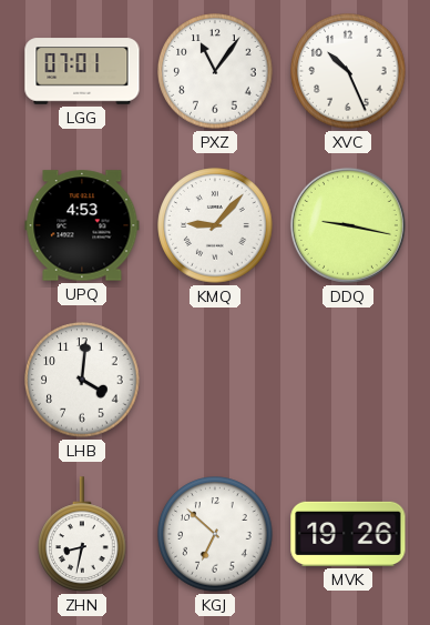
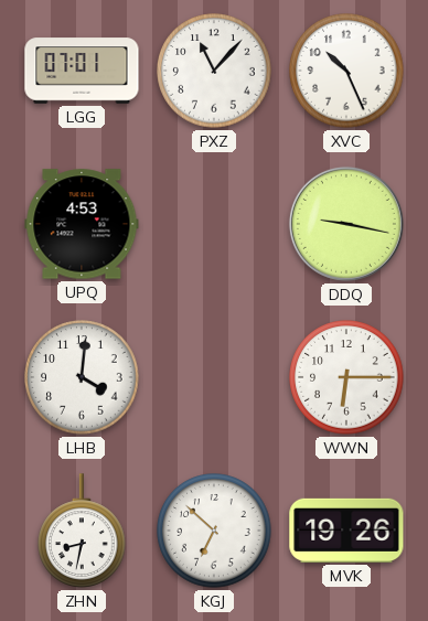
PXZ: 11:06 -> 11:07 (214, 71)
KMQ: 9:07 -> none (215, 225)
WWN: none -> 6:15 (346, 377)
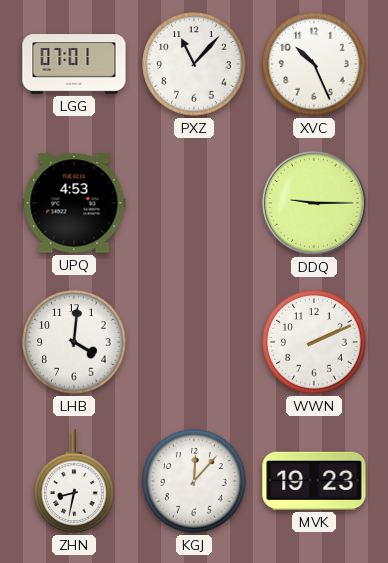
DDQ: 9:17 -> 9:15 (314, 203)
WWN: 6:15 -> 2:11 (314, 342)
KGJ: 6:52 -> 12:07 (194, 481)
MVK: 19:26 -> 19:23 (314, 481)
